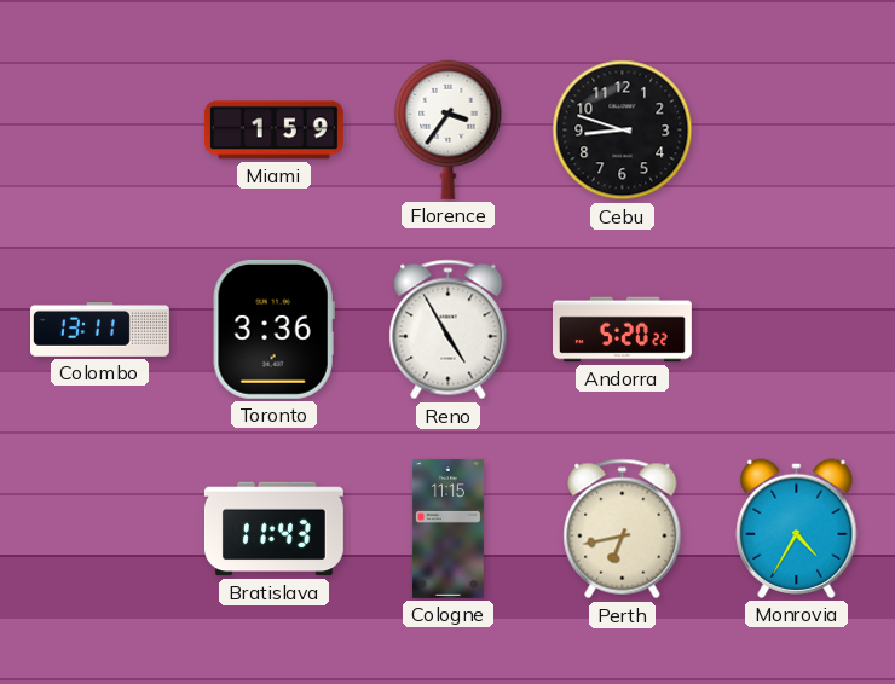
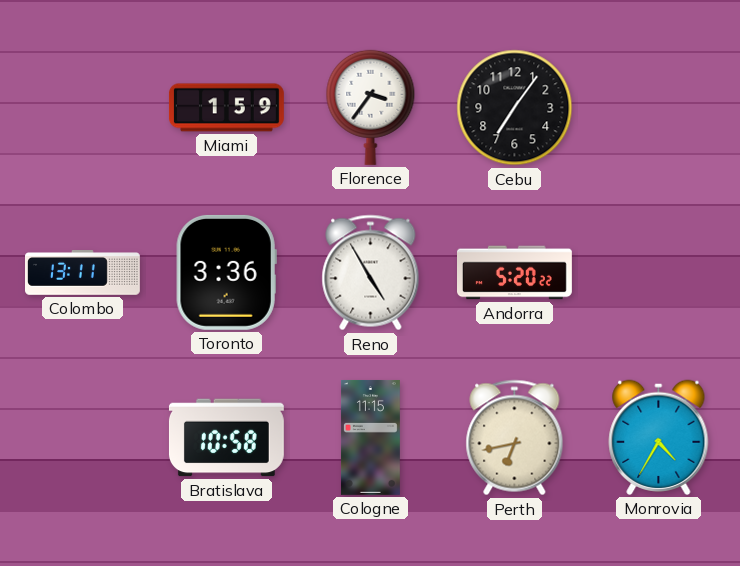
Cebu: 8:48 -> 7:06 (515, 108)
Bratislava: 11:43 -> 10:58 (226, 438)
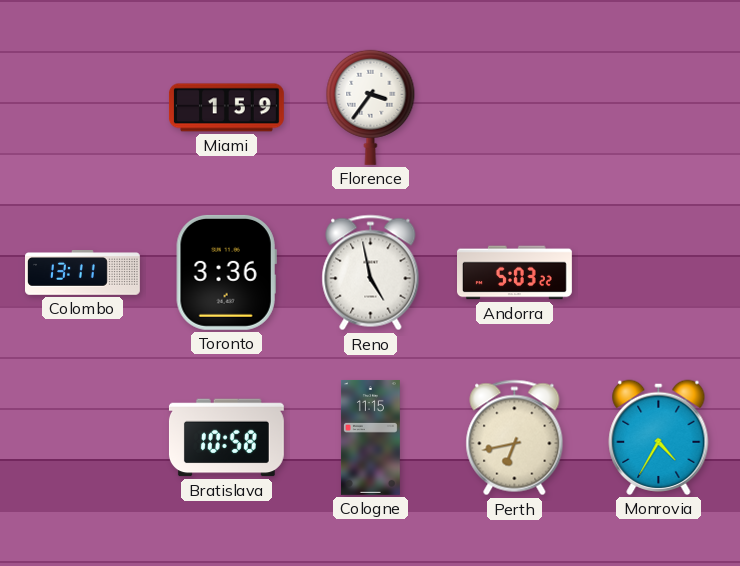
Cebu: 7:06 -> none (515, 108)
Reno: 4:55 -> 4:58 (371, 273)
Andorra: 5:20 -> 5:03 (515, 273)
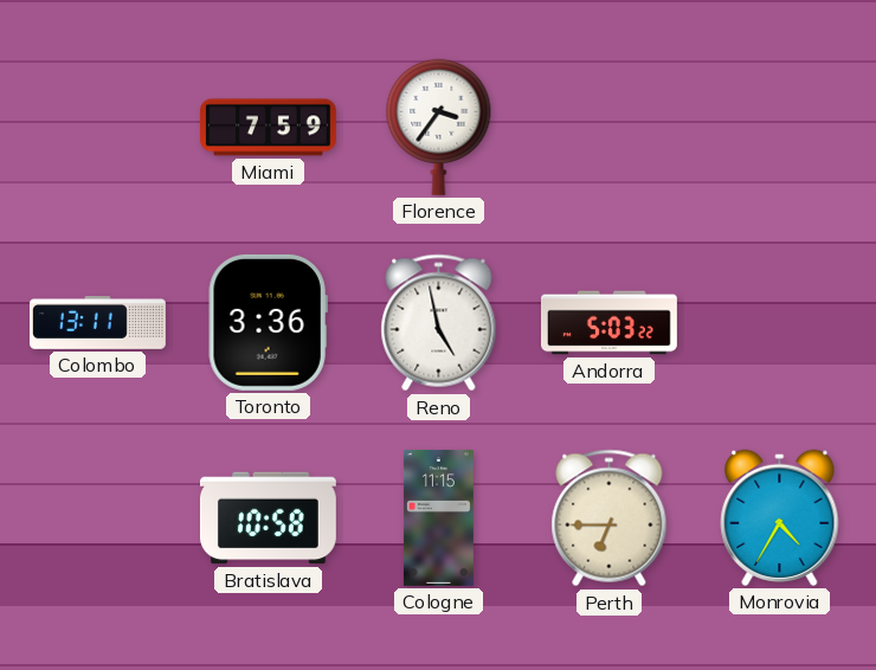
Miami: 1:59 -> 7:59 (268, 128)
Perth: 6:43 -> 6:45 (610, 518)
